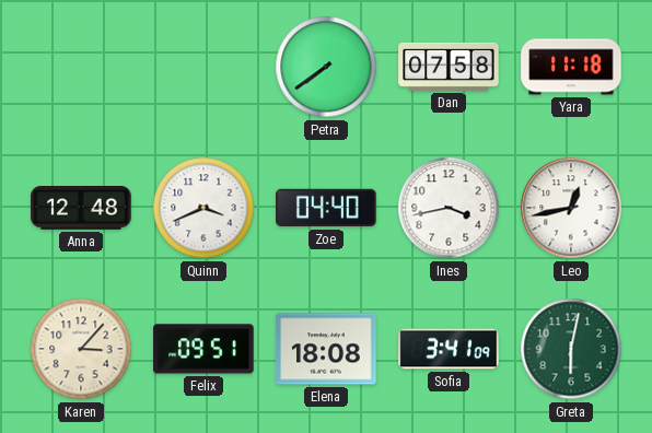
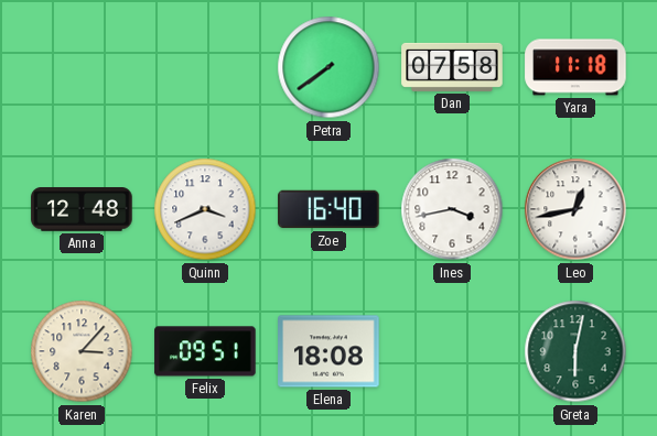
Zoe: 04:40 -> 16:40 (328, 209)
Sofia: 3:41 -> none (449, 349)
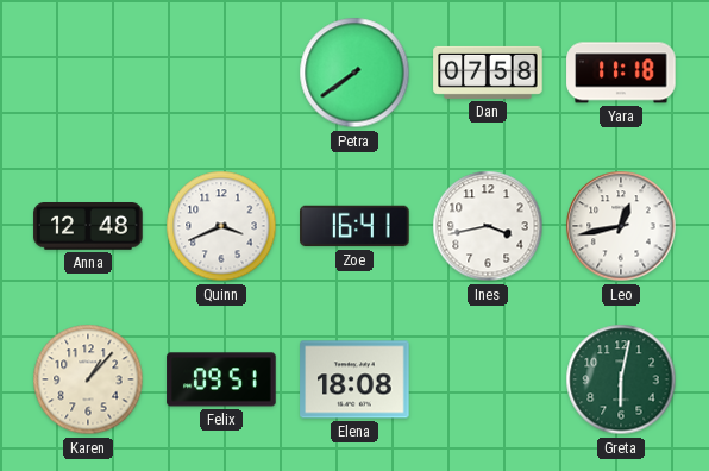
Zoe: 16:40 -> 16:41 (354, 226)
Karen: 3:07 -> 1:07 (88, 379)
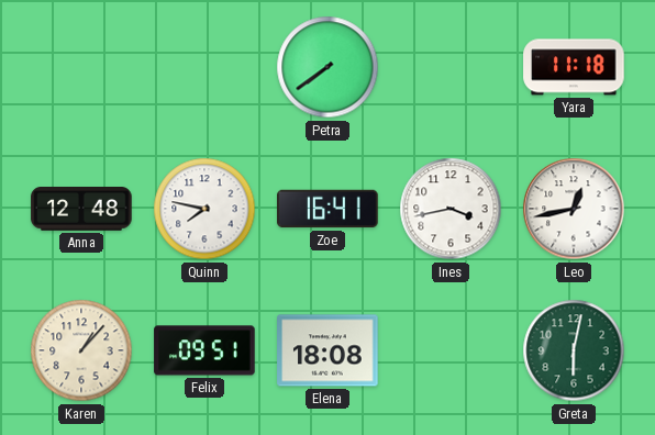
Dan: 07:58 -> none (488, 73)
Quinn: 3:41 -> 7:47 (204, 209)
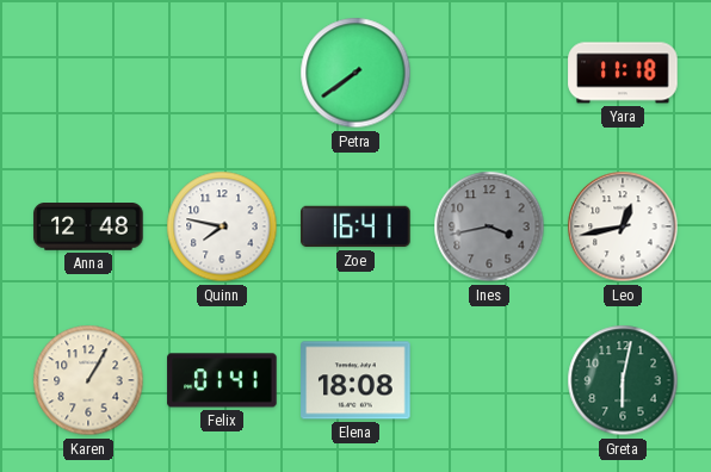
Ines dial: white -> grey (489, 226)
Karen: 1:07 -> 1:05 (88, 380)
Felix: 09:51 -> 01:41 (222, 380)
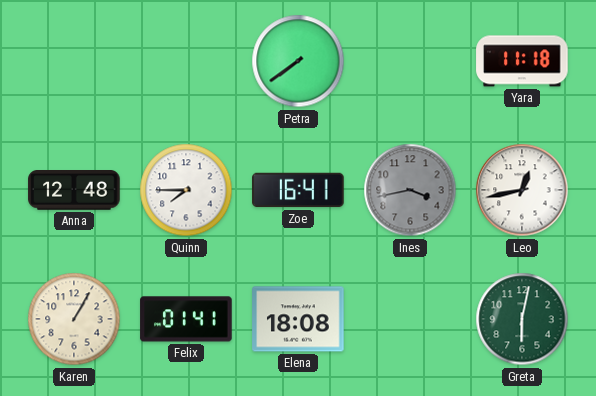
Quinn: 7:47 -> 7:45 (186, 190)
